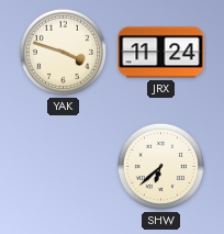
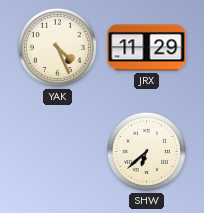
YAK: 3:48 -> 4:26 (57, 47)
JRX: 11:24 -> 11:29 (147, 48)
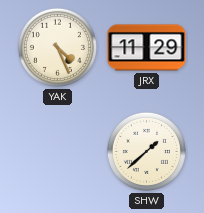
SHW: 6:38 -> 1:38 (146, 151)
